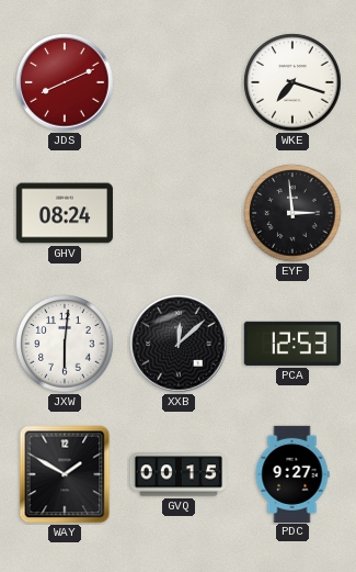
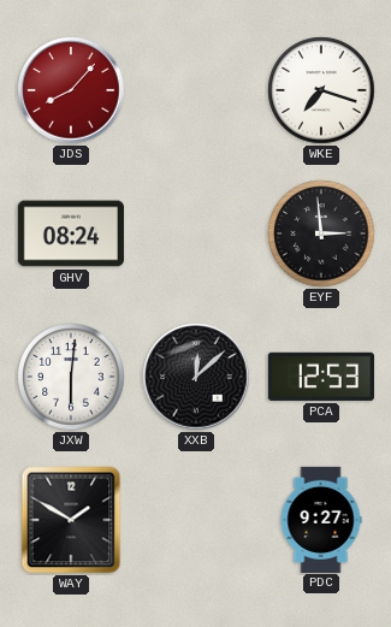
JDS: 8:11 -> 8:07 (71, 90)
GVQ: 00:15 -> none (179, 474)
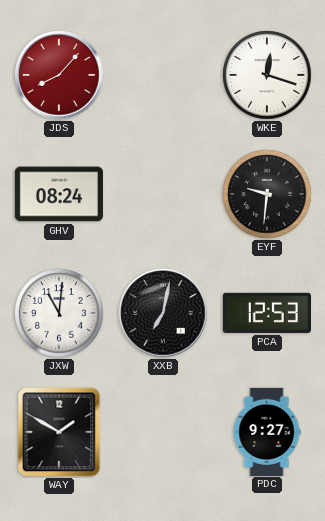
WKE: 7:18 -> 12:18 (267, 75)
EYF: 2:59 -> 9:31 (267, 194)
JXW: 6:01 -> 11:01 (59, 313)
XXB: 12:08 -> 7:02 (163, 313)
